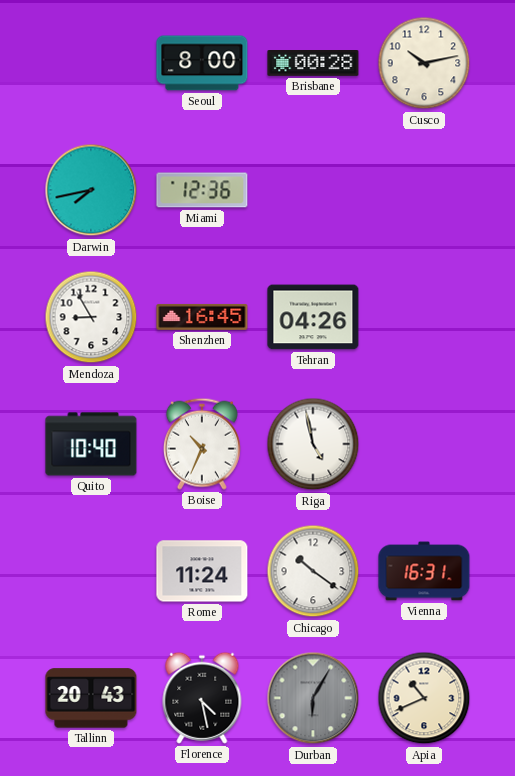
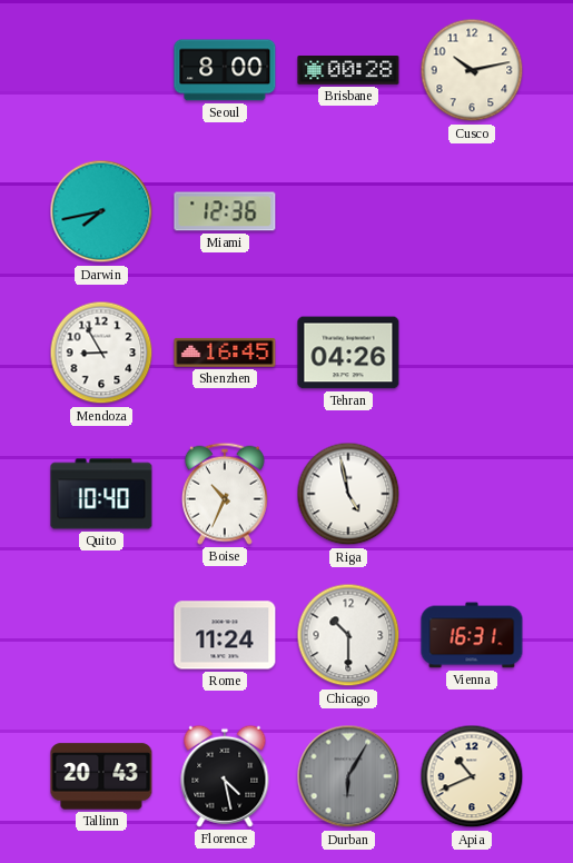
Chicago: 10:21 -> 10:30 (348, 635)
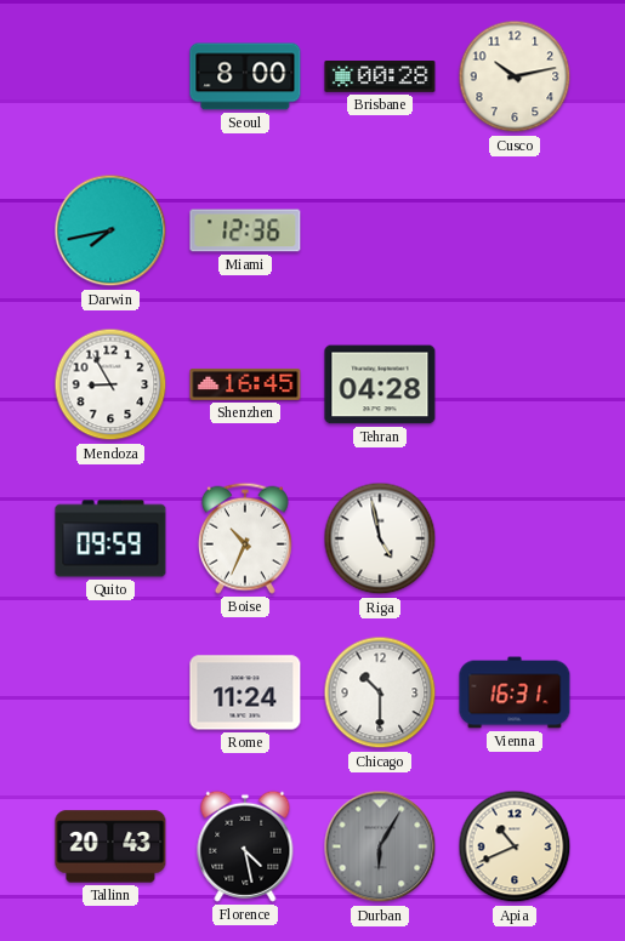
Tehran: 04:26 -> 04:28 (380, 384)
Quito: 10:40 -> 09:59 (110, 538)
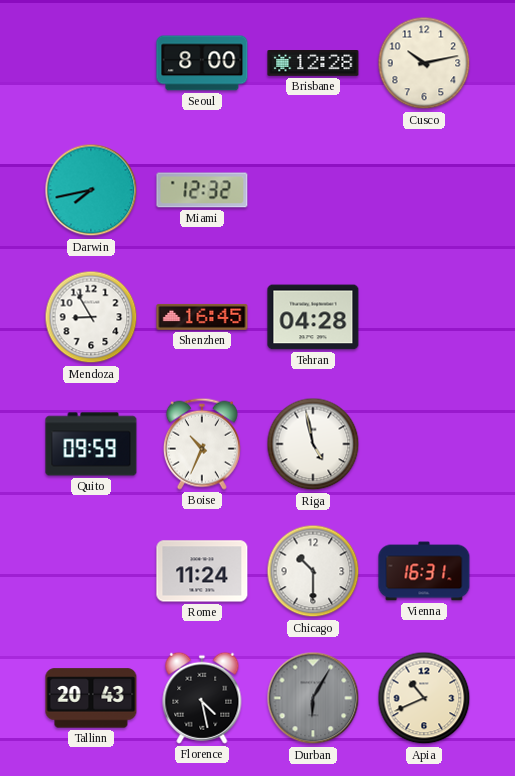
Brisbane: 00:28 -> 12:28 (313, 64)
Miami: 12:36 -> 12:32 (202, 190)
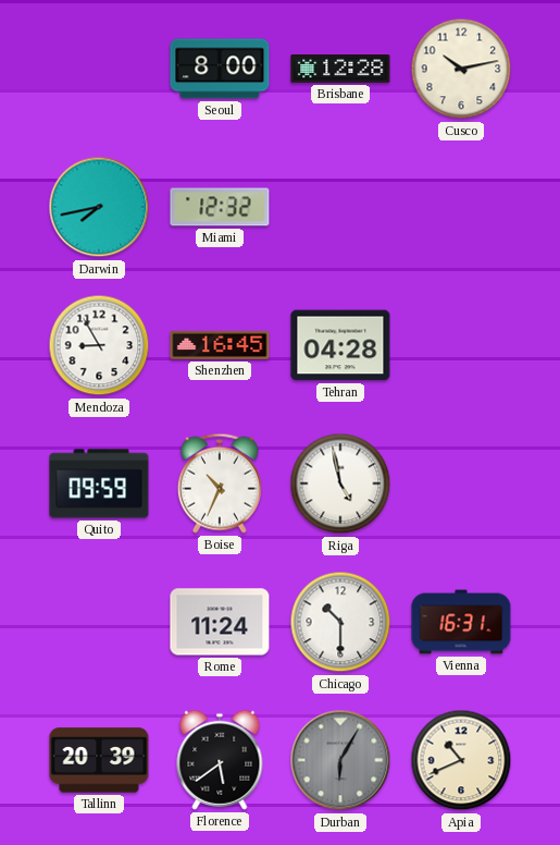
Tallinn: 20:43 -> 20:39 (99, 760)
Florence: 4:28 -> 5:39 (220, 760)
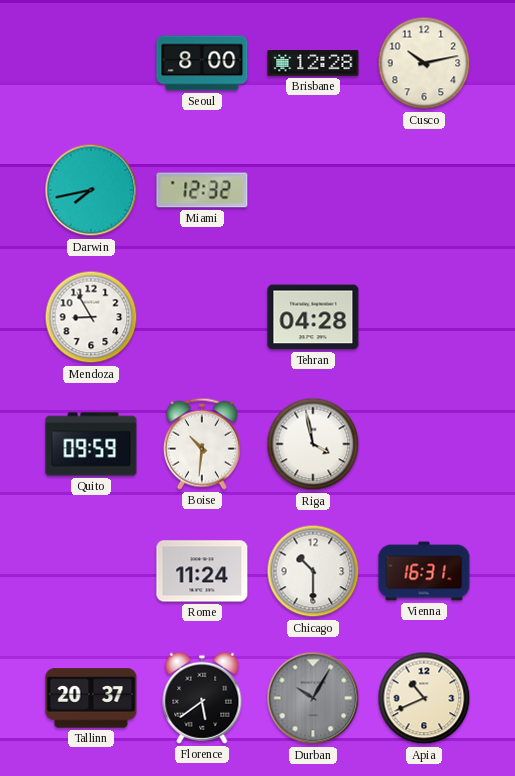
Shenzhen: 16:45 -> none (220, 345)
Boise: 10:34 -> 10:31 (202, 444)
Riga: 4:58 -> 3:58 (313, 444)
Tallinn: 20:39 -> 20:37 (91, 698)
Durban: 6:05 -> 10:05 (313, 698)
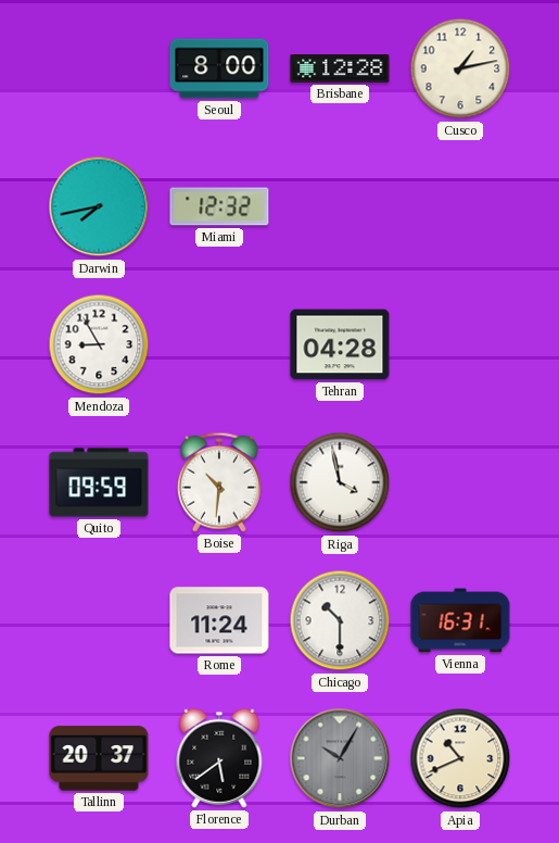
Cusco: 10:13 -> 1:13 (460, 68)
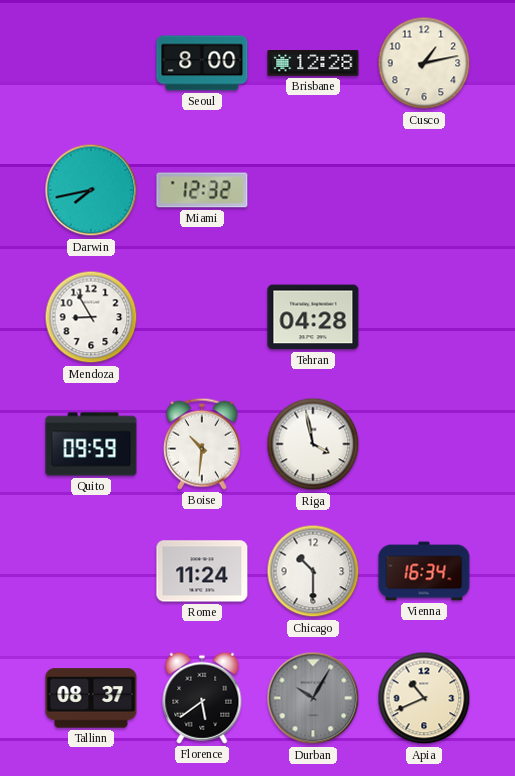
Vienna: 16:31 -> 16:34 (424, 571)
Tallinn: 20:37 -> 08:37 (91, 698)
